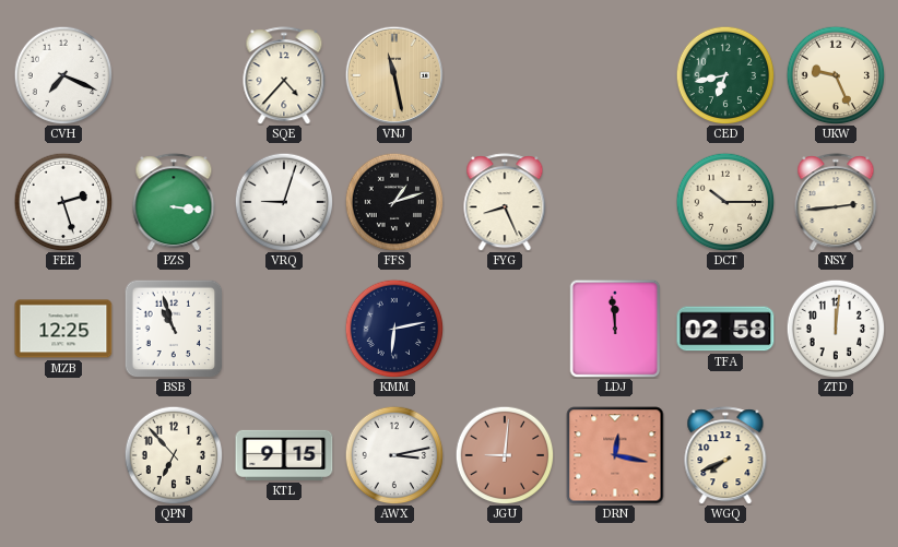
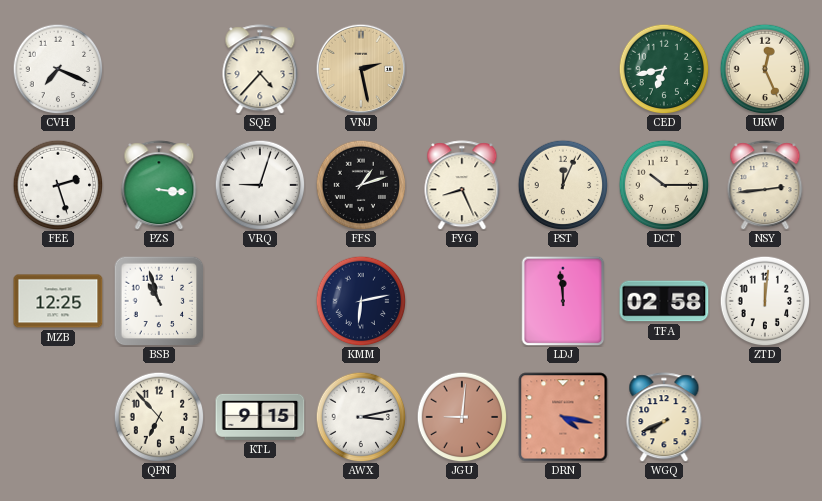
VNJ: 11:28 -> 2:28 (361, 69)
UKW: 9:26 -> 12:26 (765, 69)
PST: none -> 12:04 (563, 185)
DRN: 12:17 -> 4:17 (563, 417)
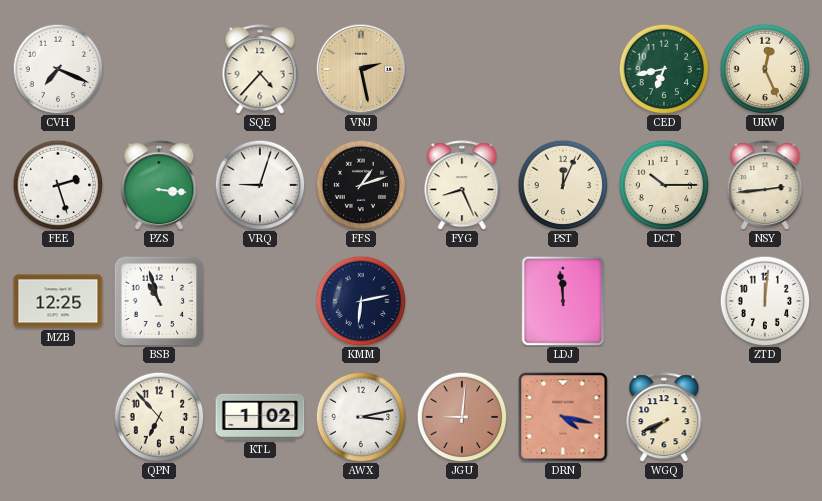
TFA: 02:58 -> none (664, 301)
KTL: 9:15 -> 1:02 (260, 417)
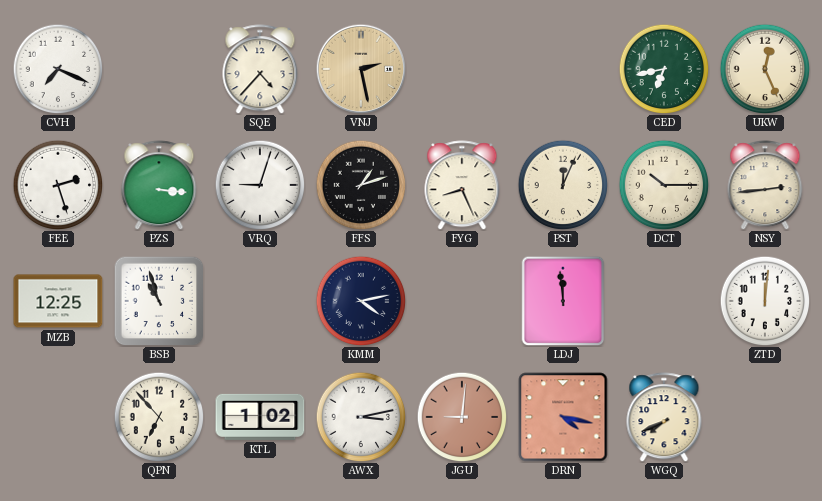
KMM: 6:13 -> 4:13 (361, 301)
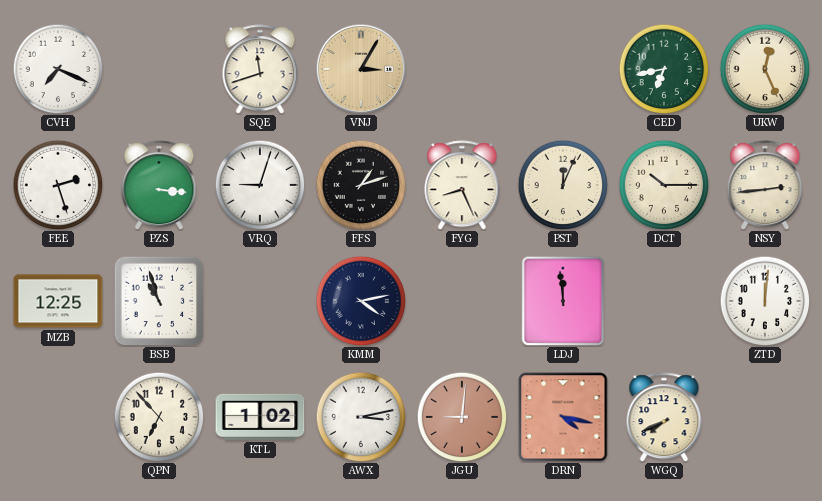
SQE: 4:37 -> 11:42 (260, 69)
VNJ: 2:28 -> 3:05 (361, 69)
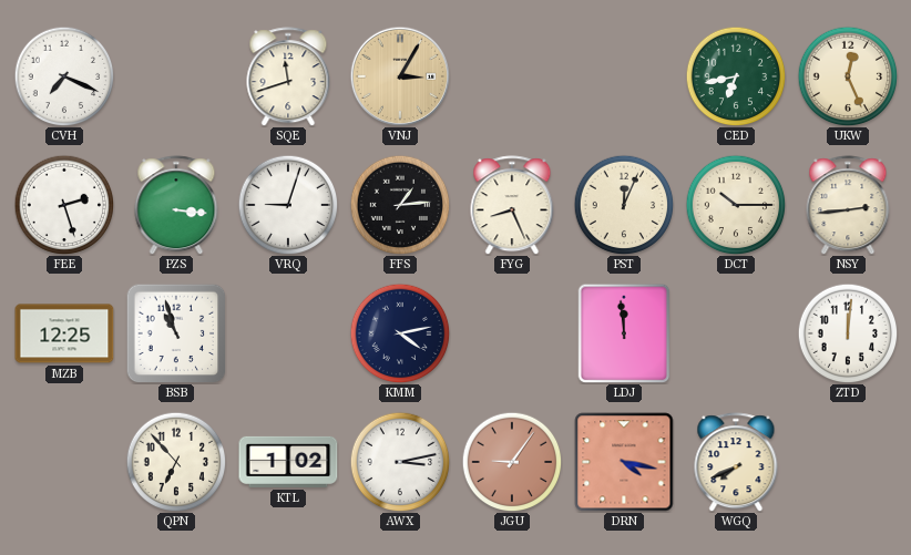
FFS: 1:12 -> 1:14 (400, 205)
JGU: 9:01 -> 9:06 (512, 462)
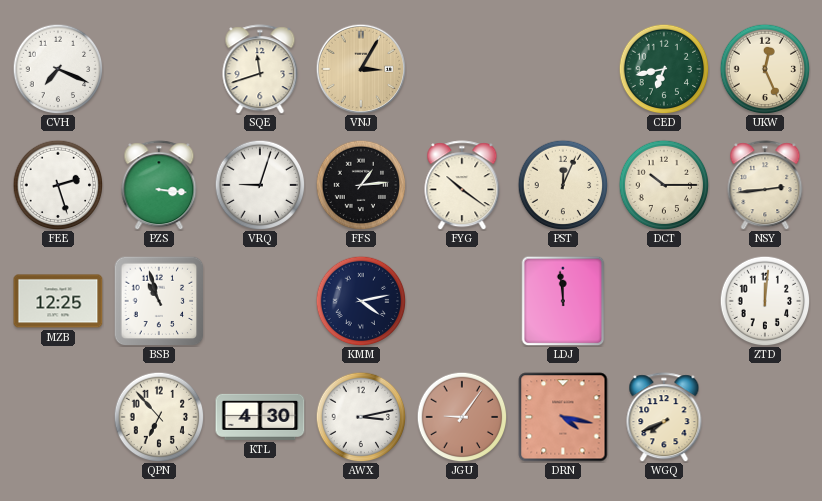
FYG: 8:26 -> 10:21 (462, 185)
KTL: 1:02 -> 4:30 (260, 417)
